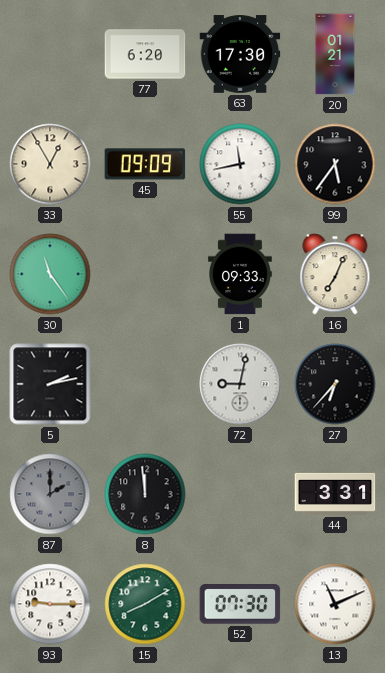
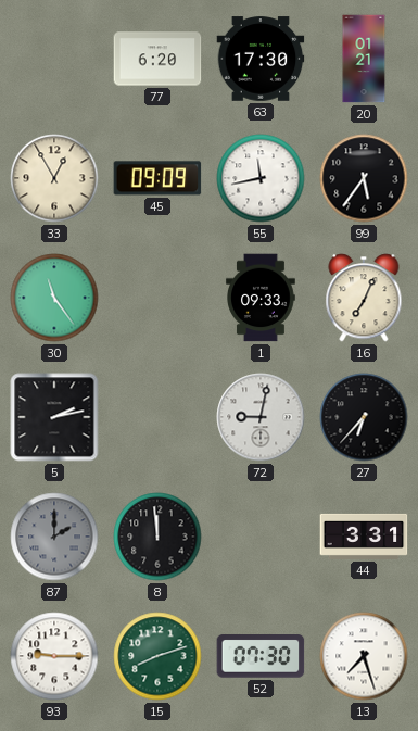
15: 8:10 -> 8:12 (157, 656)
13: 11:11 -> 7:27 (364, 656)
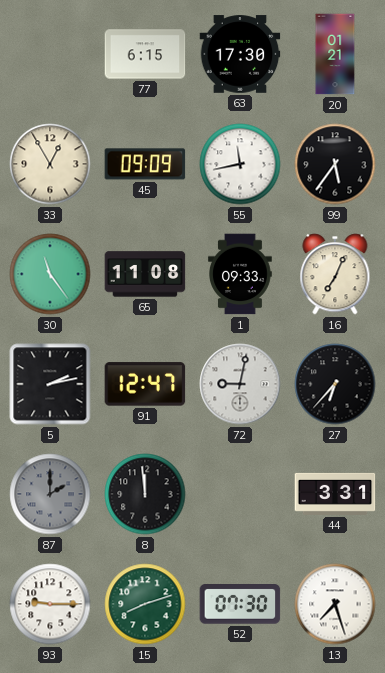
77: 6:20 -> 6:15 (145, 54)
65: none -> 11:08 (145, 274)
91: none -> 12:47 (145, 384)
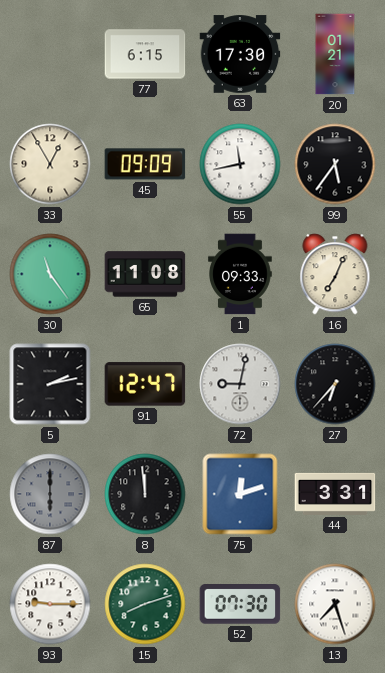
87: 2:00 -> 6:00 (50, 494)
75: none -> 12:12 (240, 494)
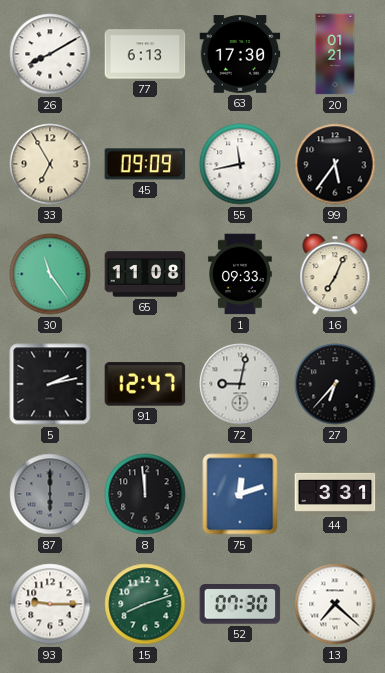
26: none -> 8:10 (50, 54)
77: 6:15 -> 6:13 (145, 54)
33: 12:55 -> 6:55 (50, 164)
13: 7:27 -> 7:22 (335, 604)
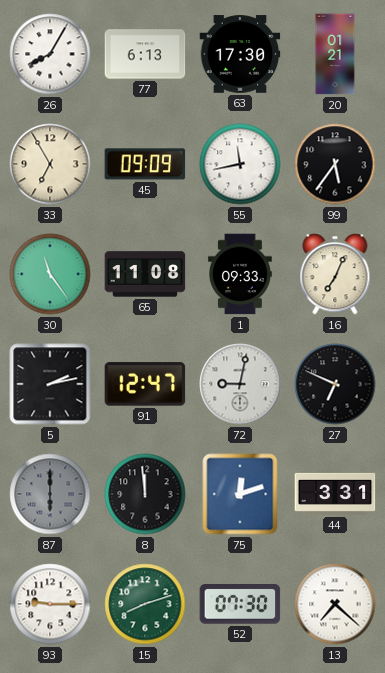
26: 8:10 -> 8:05 (50, 54)
27: 6:37 -> 6:49 (335, 384)
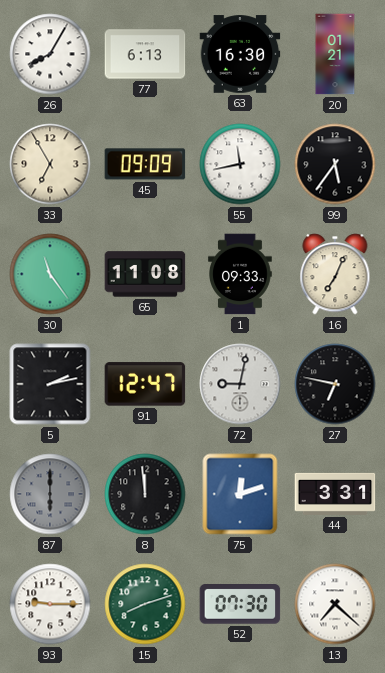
63: 17:30 -> 16:30 (240, 54)
27: 6:49 -> 6:47 (335, 384)
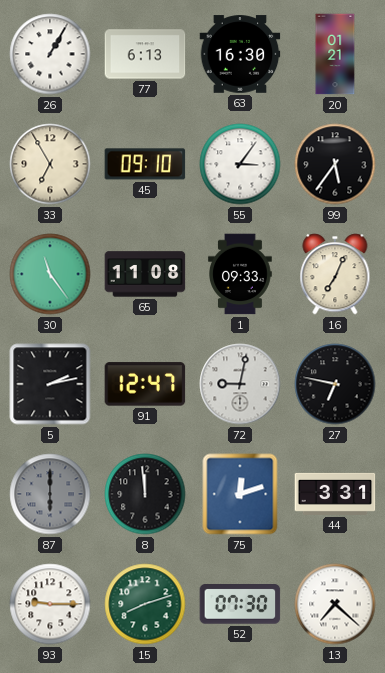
26: 8:05 -> 1:05 (50, 54)
45: 09:09 -> 09:10 (145, 164)
55: 11:43 -> 3:06 (240, 164)
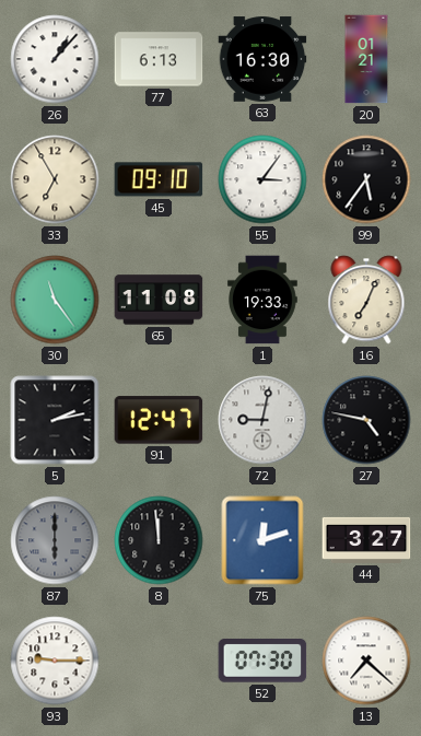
26: 1:05 -> 1:07 (55, 59)
1: 09:33 -> 19:33 (264, 300)
27: 6:47 -> 4:47 (366, 420)
44: 3:31 -> 3:27 (366, 540)
15: 8:12 -> none (145, 604)
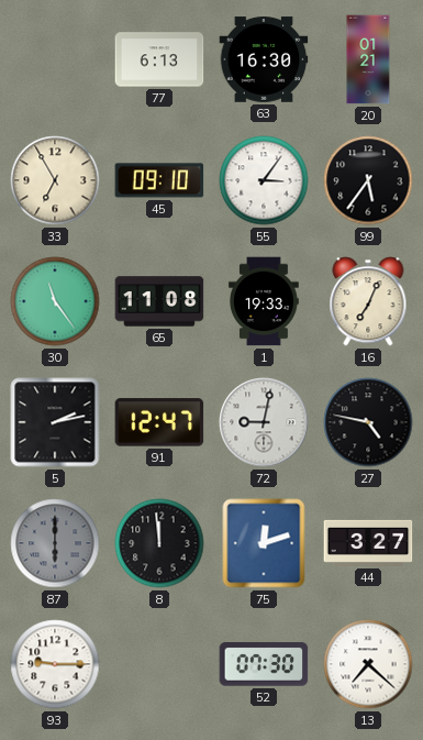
26: 1:07 -> none (55, 59)
